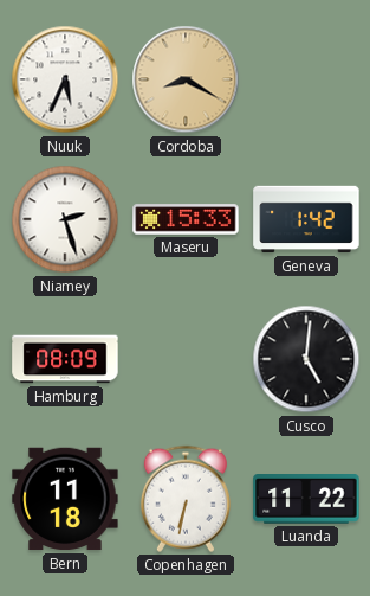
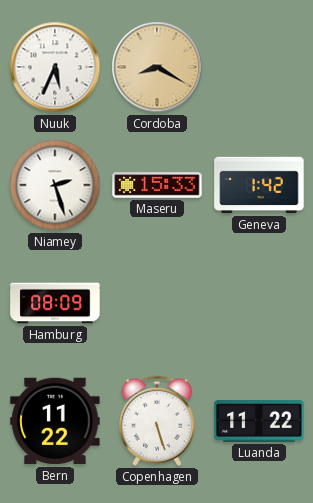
Cusco: 5:01 -> none (306, 359)
Bern: 11:18 -> 11:22 (55, 421)
Copenhagen: 6:32 -> 5:27 (157, 421)
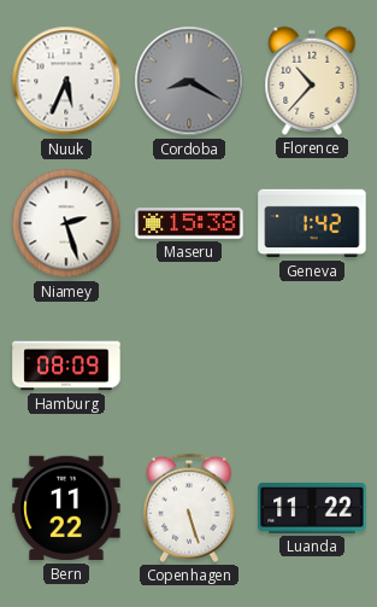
Cordoba dial: champagne -> grey (189, 81)
Florence: none -> 10:37 (312, 81)
Maseru: 15:33 -> 15:38 (189, 223)
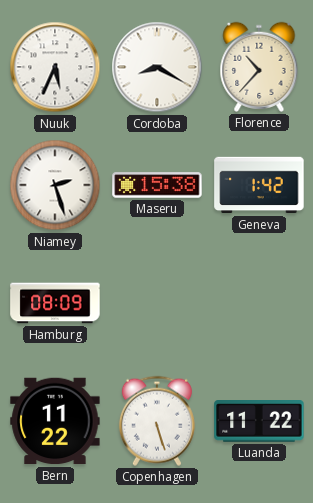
Cordoba dial: grey -> white (157, 67)
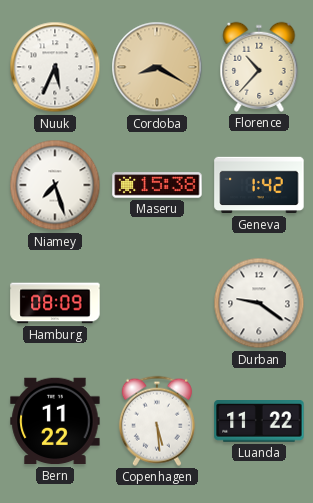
Cordoba dial: white -> champagne (157, 67)
Niamey: 2:27 -> 7:27 (55, 185)
Durban: none -> 9:21 (259, 303)
Copenhagen: 5:27 -> 5:29 (157, 421)
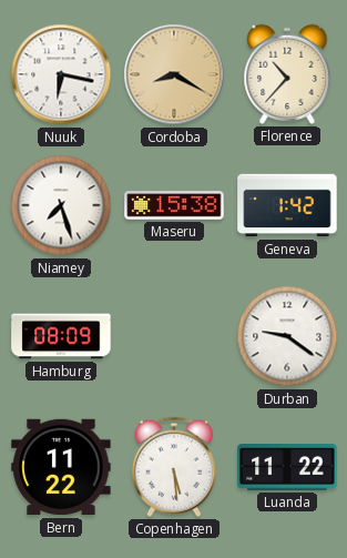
Nuuk: 5:34 -> 6:17 (61, 74)
